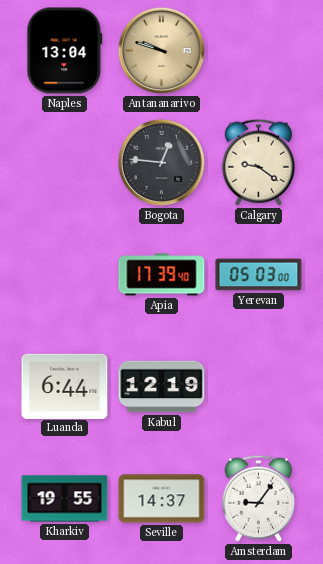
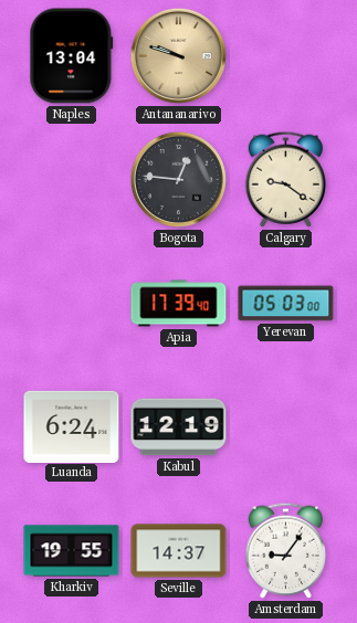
Luanda: 6:44 -> 6:24 (72, 426)
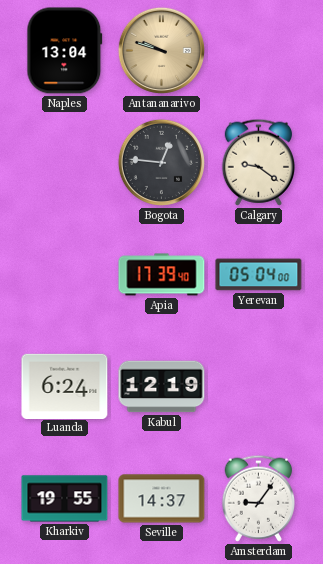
Yerevan: 05:03 -> 05:04 (259, 275)
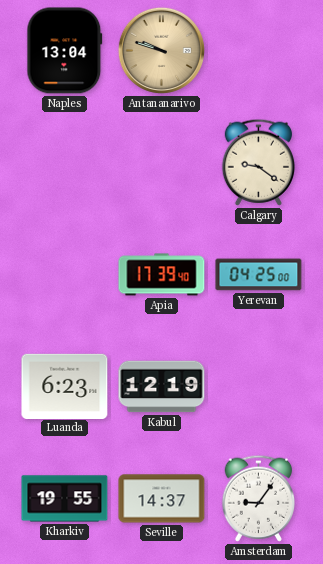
Bogota: 12:46 -> none (161, 162)
Yerevan: 05:04 -> 04:25 (259, 275)
Luanda: 6:24 -> 6:23 (65, 386)
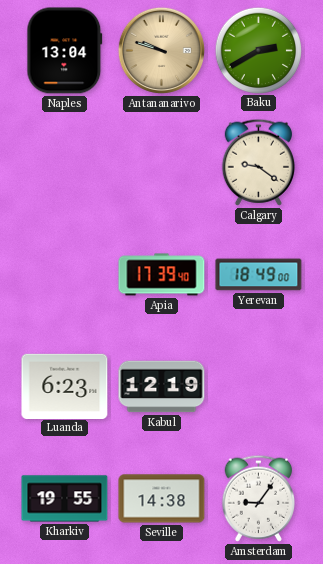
Baku: none -> 2:40 (258, 50)
Yerevan: 04:25 -> 18:49 (259, 275)
Seville: 14:37 -> 14:38 (162, 499)
